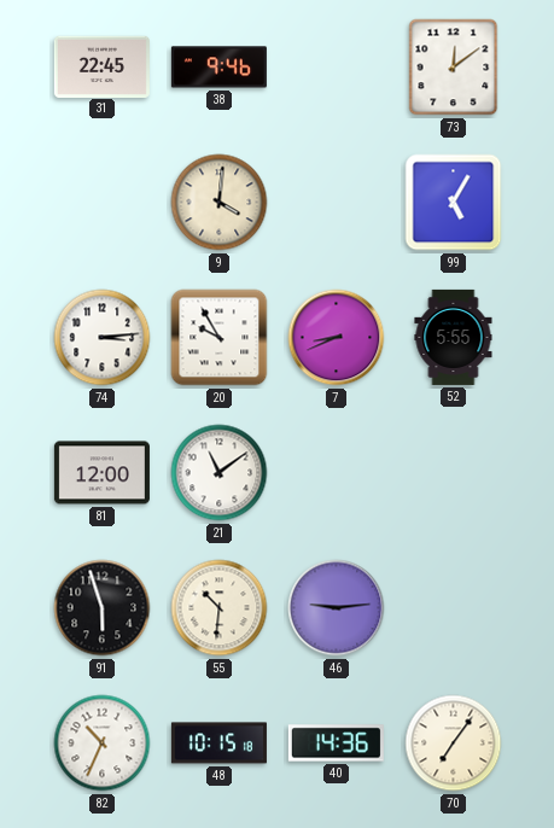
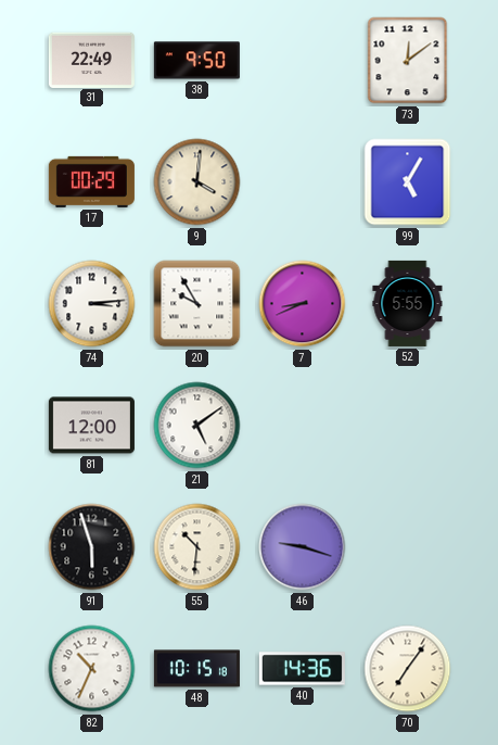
31: 22:45 -> 22:49 (91, 60)
38: 9:46 -> 9:50 (196, 61)
17: none -> 00:29 (91, 181)
21: 11:09 -> 5:09 (197, 426)
46: 9:14 -> 9:18 (303, 547)
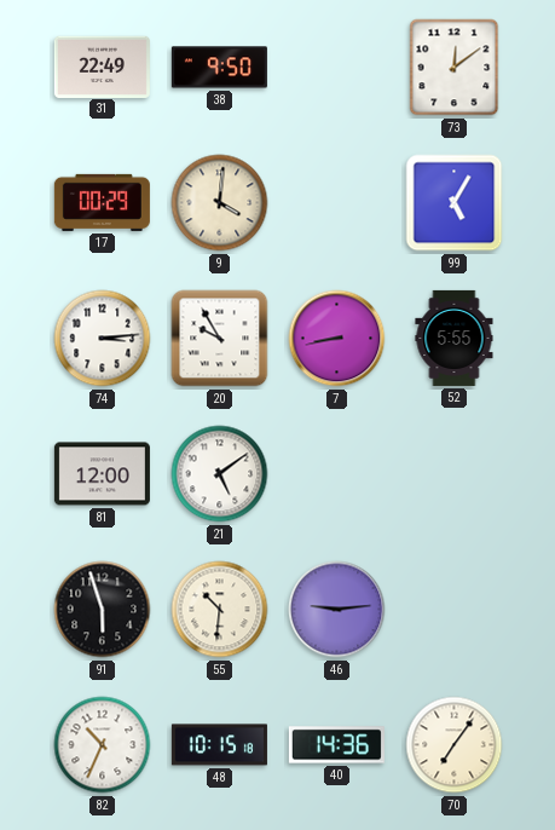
7: 8:41 -> 8:43 (337, 339)
46: 9:18 -> 9:14 (337, 610)
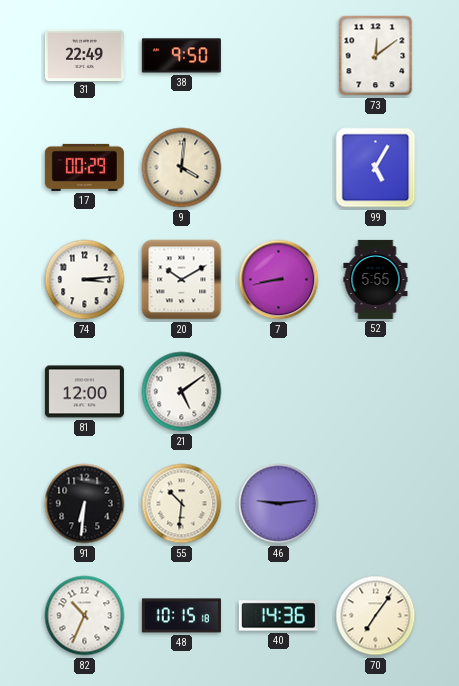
20: 9:55 -> 10:10 (182, 280)
91: 5:57 -> 6:31 (85, 504)
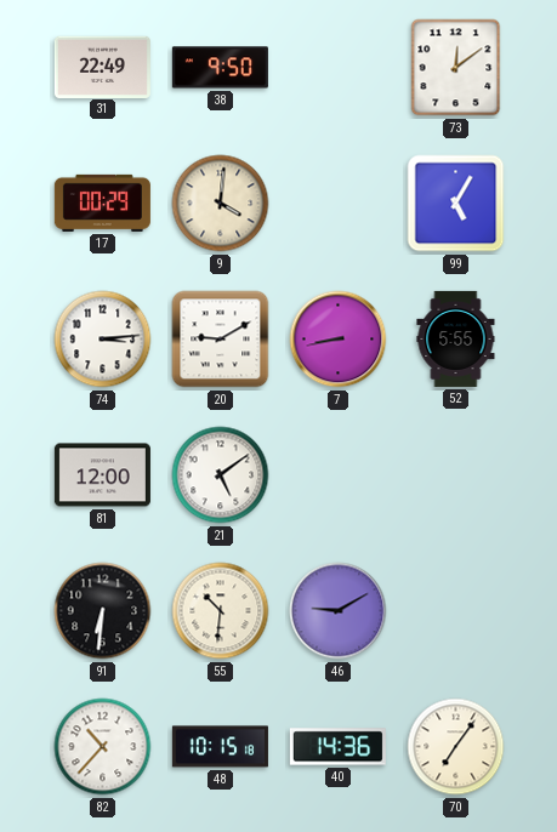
20: 10:10 -> 9:10 (221, 340)
46: 9:14 -> 9:10 (339, 611)
82: 10:34 -> 10:37 (103, 747)
